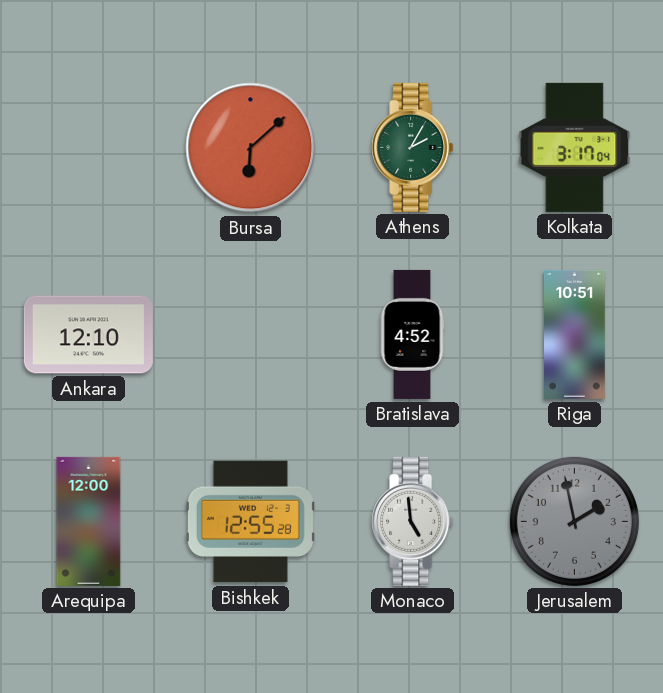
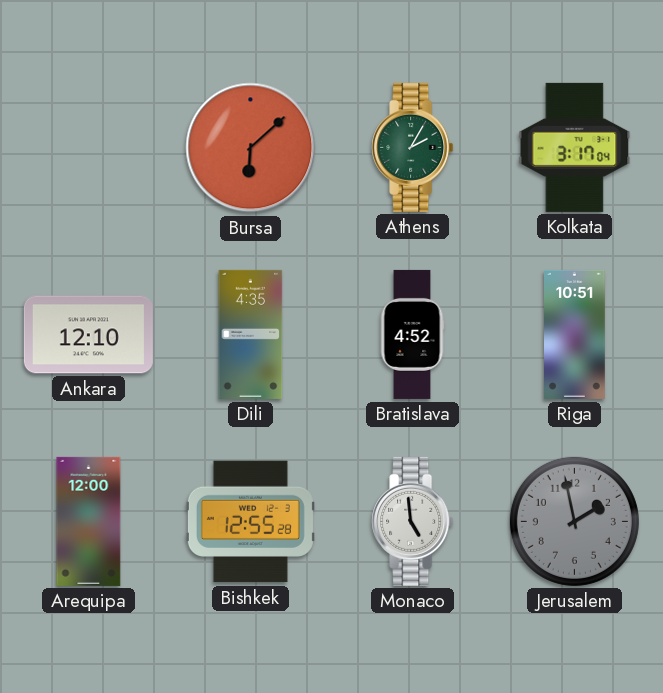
Dili: none -> 4:35 (251, 334)
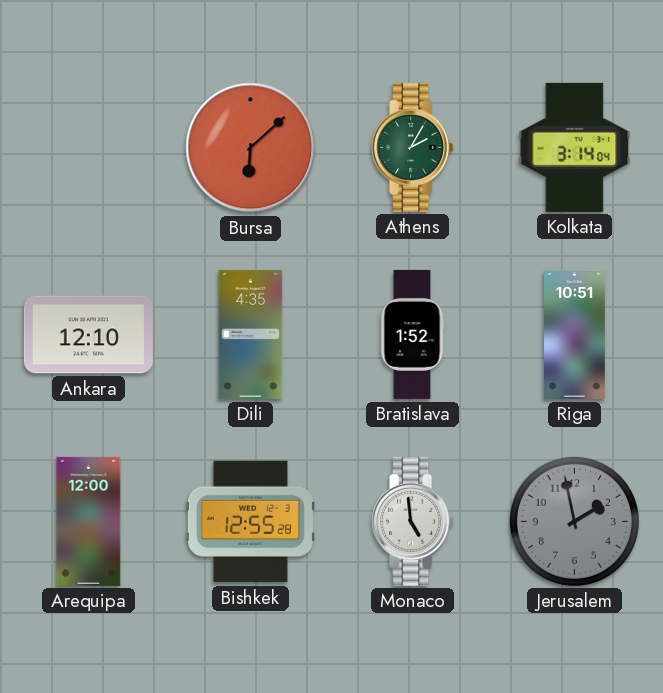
Kolkata: 3:17 -> 3:14 (575, 147)
Bratislava: 4:52 -> 1:52 (412, 334)
